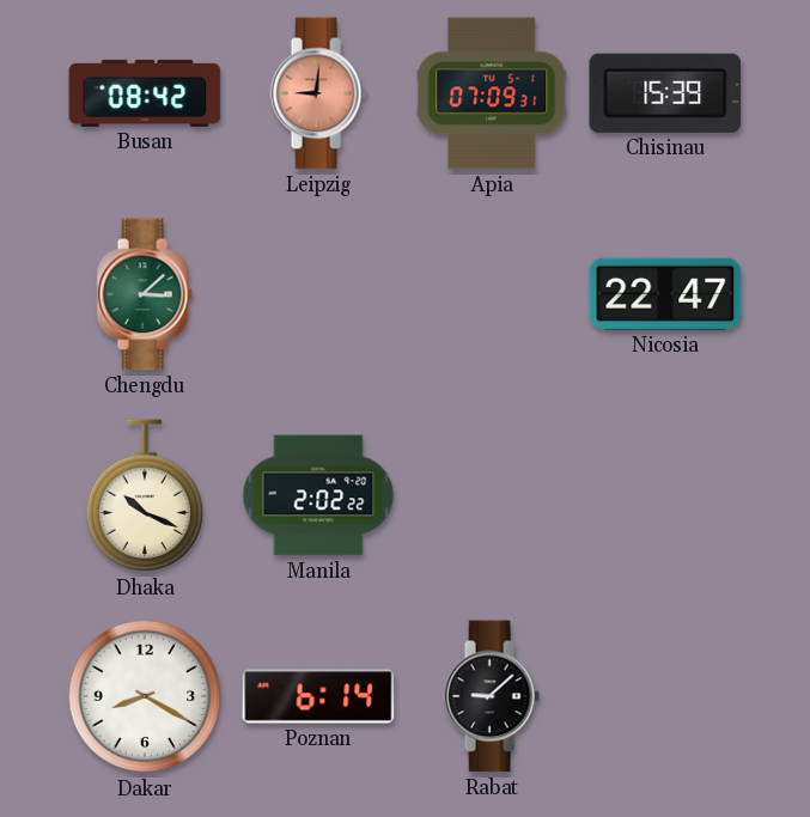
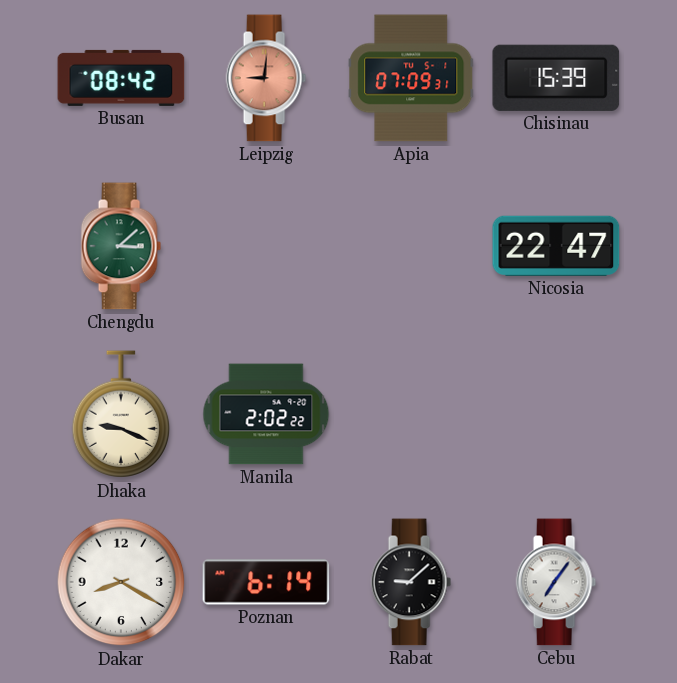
Dhaka: 10:19 -> 9:19 (121, 415)
Cebu: none -> 7:06 (556, 582)
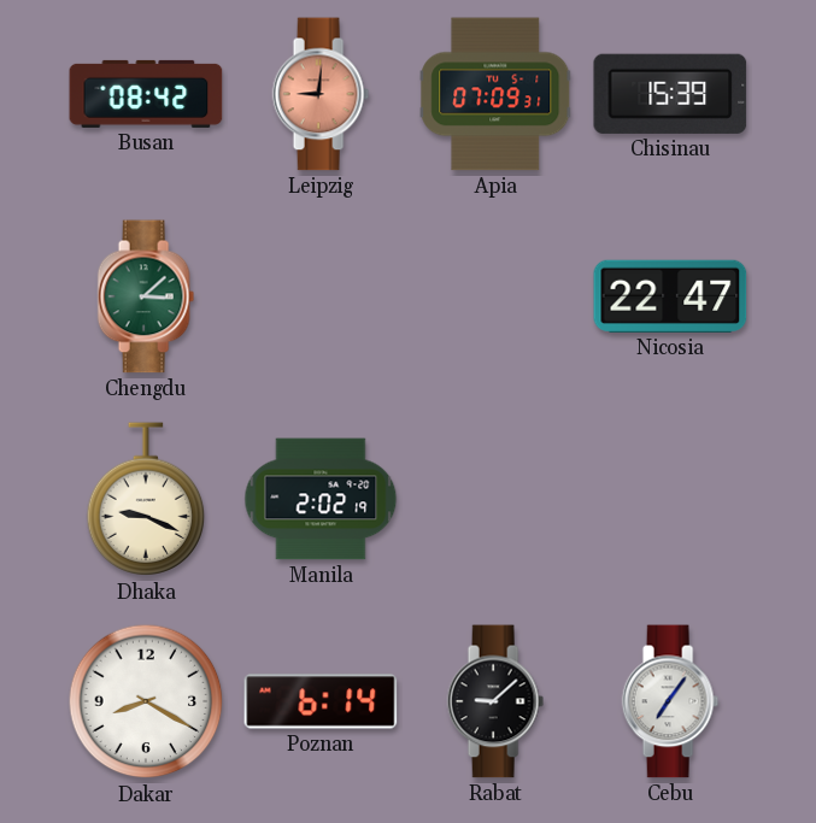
Manila: 2:02:22 -> 2:02:19 (321, 499)
